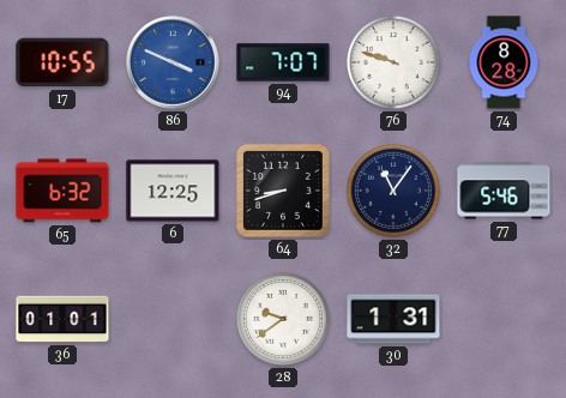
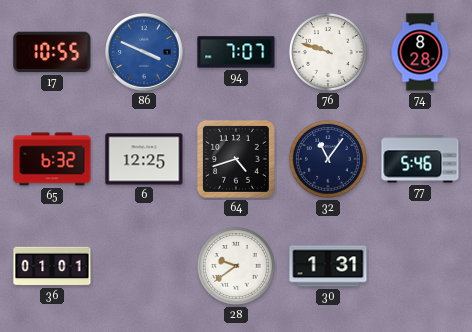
64: 8:42 -> 4:42 (236, 159)
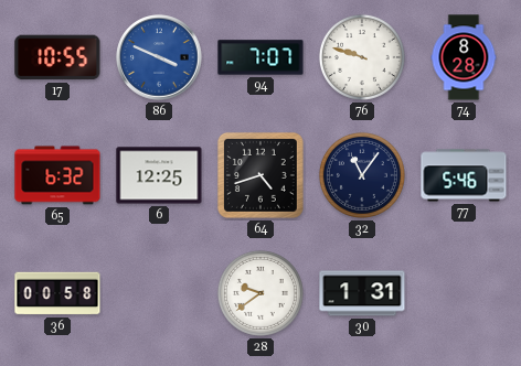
36: 01:01 -> 00:58 (57, 293)
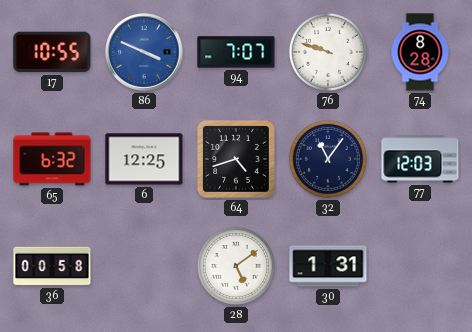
77: 5:46 -> 12:03 (420, 159)
28: 9:39 -> 5:09 (236, 266)
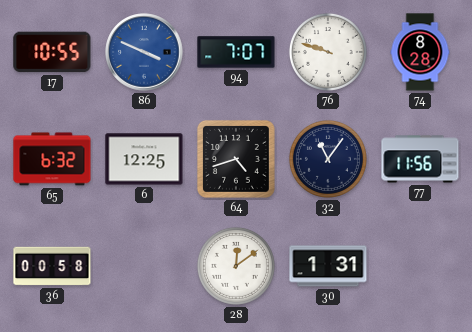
77: 12:03 -> 11:56 (420, 159)
28: 5:09 -> 12:09 (236, 266)
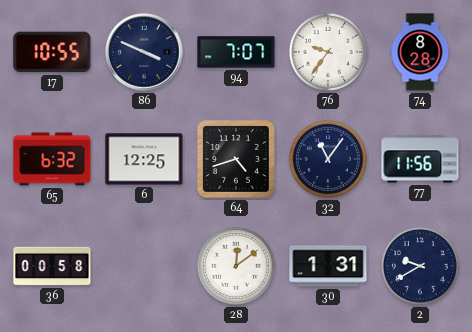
86 dial: blue -> navy (144, 52)
76: 9:48 -> 9:36 (328, 52)
2: none -> 9:40 (420, 266)
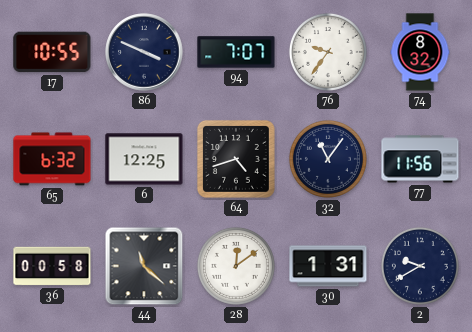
74: 8:28 -> 8:32 (420, 52)
44: none -> 11:22 (144, 266)
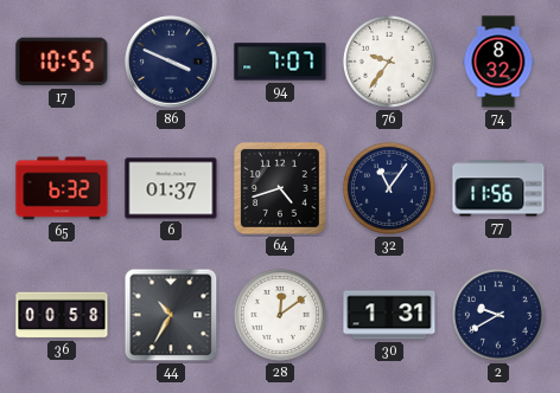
6: 12:25 -> 01:37 (171, 188)
44: 11:22 -> 10:35 (171, 315)
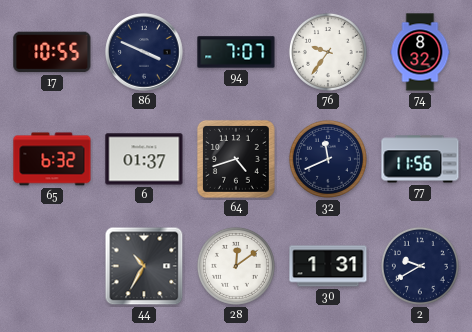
32: 11:06 -> 11:41 (328, 159)
36: 00:58 -> none (62, 315)
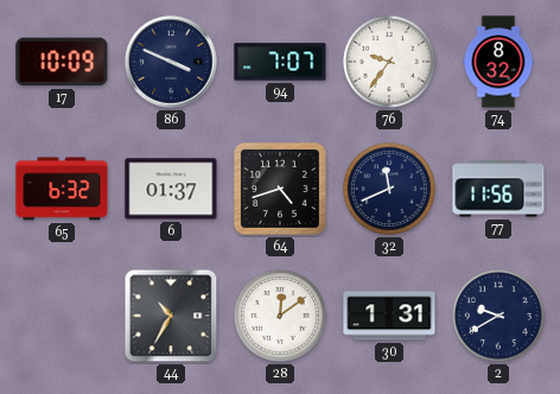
17: 10:55 -> 10:09 (62, 62)
